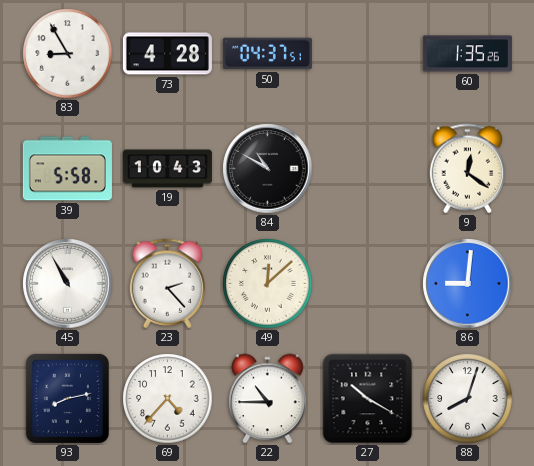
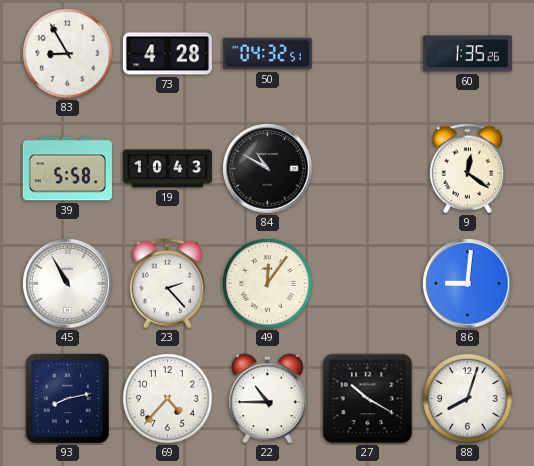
50: 04:37 -> 04:32 (267, 54)
49: 12:08 -> 12:06 (268, 284)
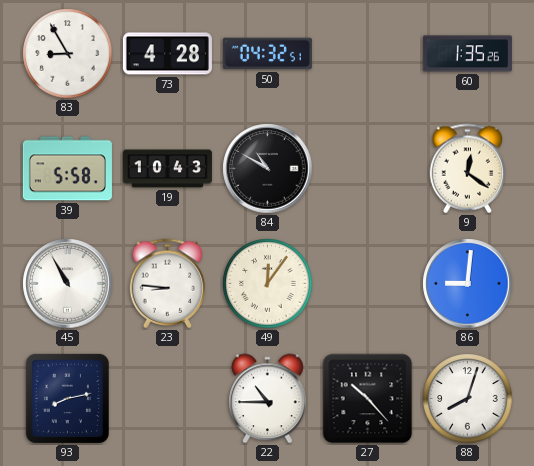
23: 2:23 -> 8:46 (168, 284)
69: 4:37 -> none (168, 399)
27: 10:20 -> 10:23 (368, 399)
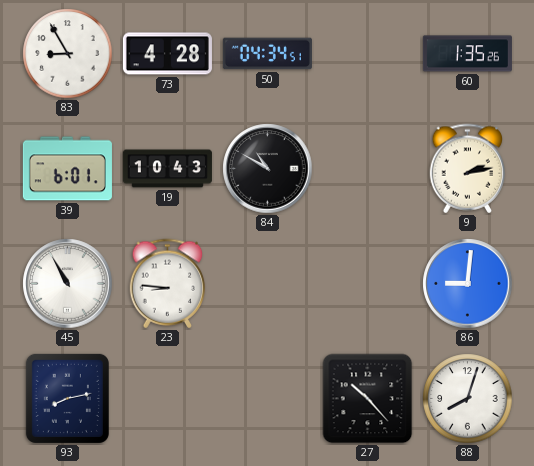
50: 04:32 -> 04:34 (267, 54)
39: 5:58 -> 6:01 (67, 169)
9: 12:21 -> 2:13 (468, 169)
49: 12:06 -> none (268, 284)
22: 10:45 -> none (268, 399)
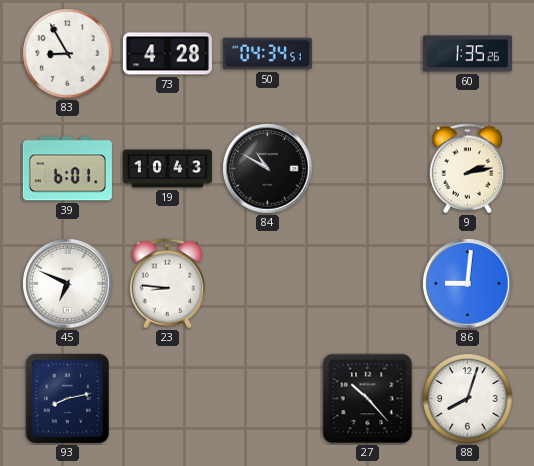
45: 10:55 -> 6:49 (68, 284)
